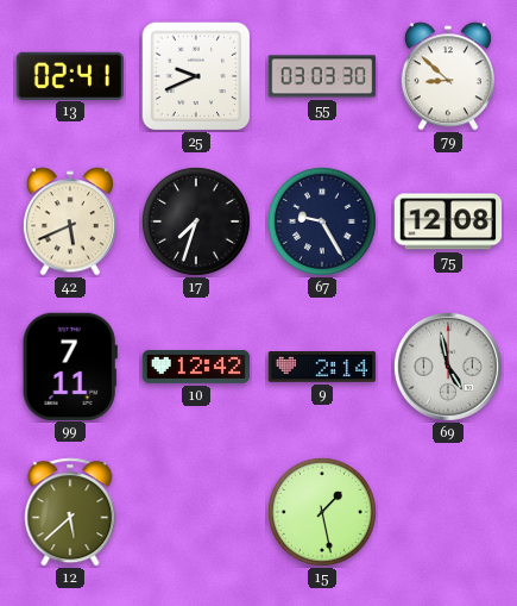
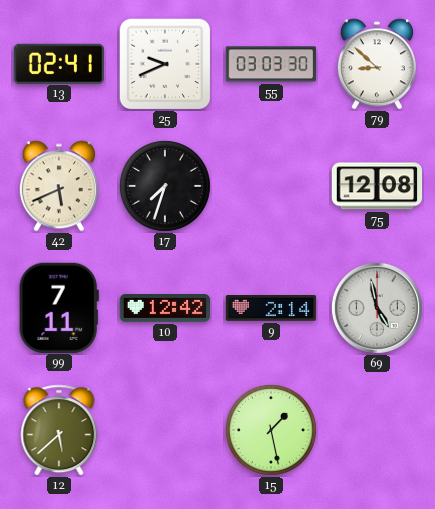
67: 9:25 -> none (322, 221)
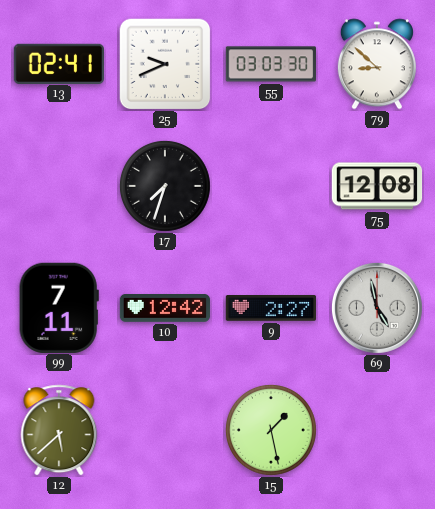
42: 5:41 -> none (59, 186)
9: 2:14 -> 2:27 (271, 308)
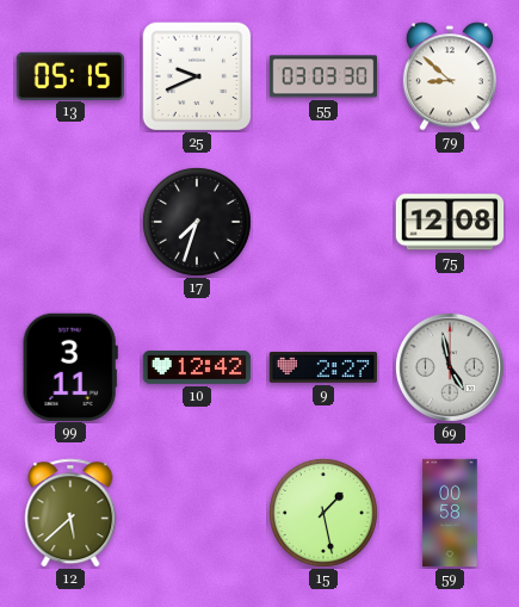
13: 02:41 -> 05:15 (70, 75)
99: 7:11 -> 3:11 (70, 366)
59: none -> 00:58 (450, 513)
